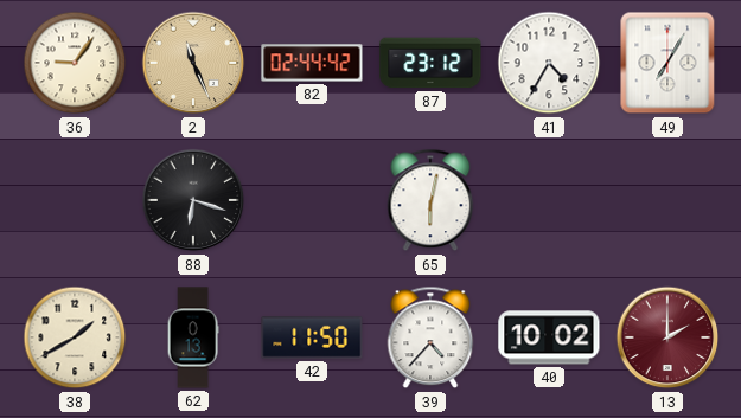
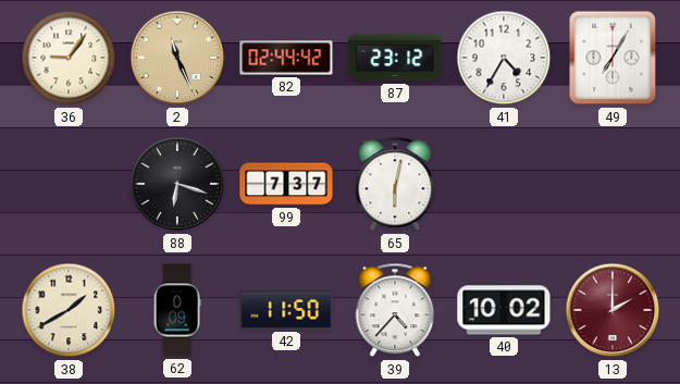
99: none -> 7:37 (286, 184)
62: 0:13 -> 0:09 (177, 310)
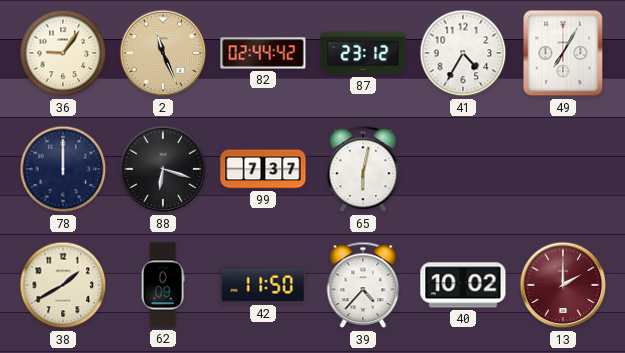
78: none -> 12:00 (63, 169)
